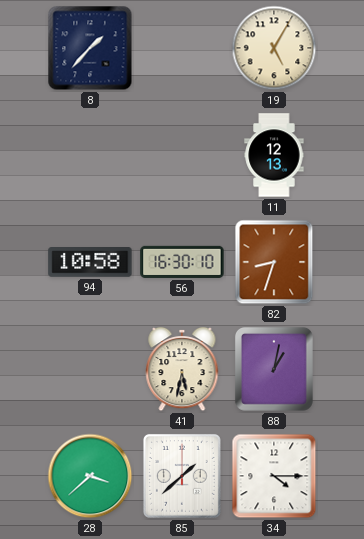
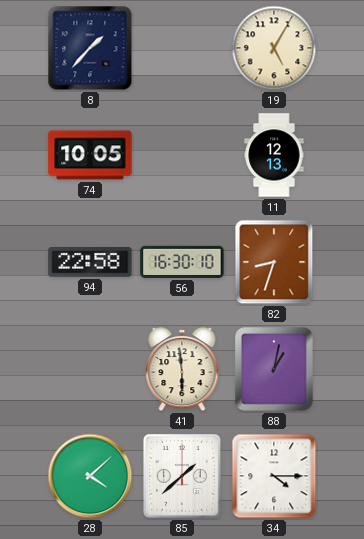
74: none -> 10:05 (90, 155)
94: 10:58 -> 22:58 (90, 263)
41: 5:32 -> 5:59 (182, 369)
28: 3:38 -> 4:08 (90, 476)
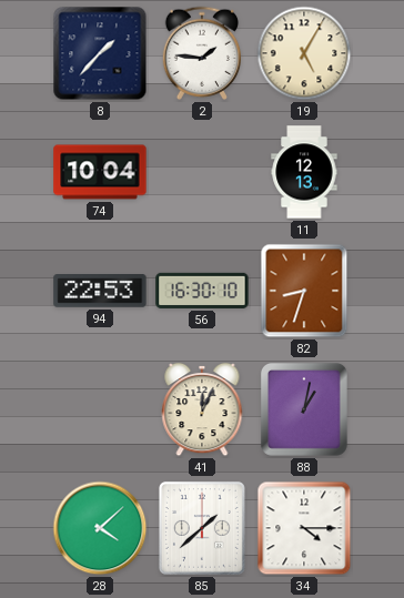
2: none -> 1:46 (201, 53)
74: 10:05 -> 10:04 (100, 172)
94: 22:58 -> 22:53 (100, 292)
41: 5:59 -> 12:04 (202, 409)
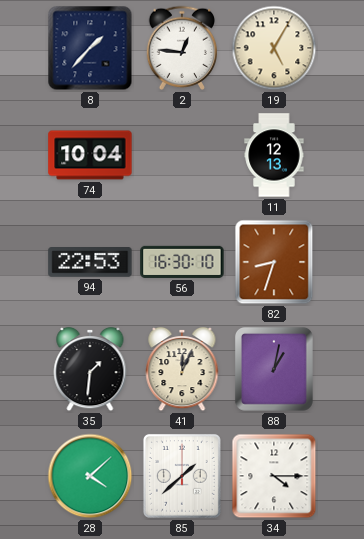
2: 1:46 -> 12:46 (181, 48)
35: none -> 1:31 (90, 369)
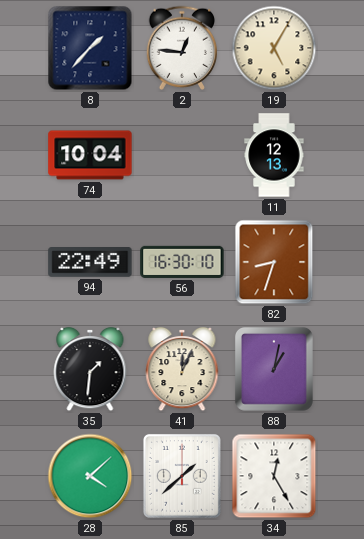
94: 22:53 -> 22:49 (90, 263)
34: 4:15 -> 12:25 (274, 476)
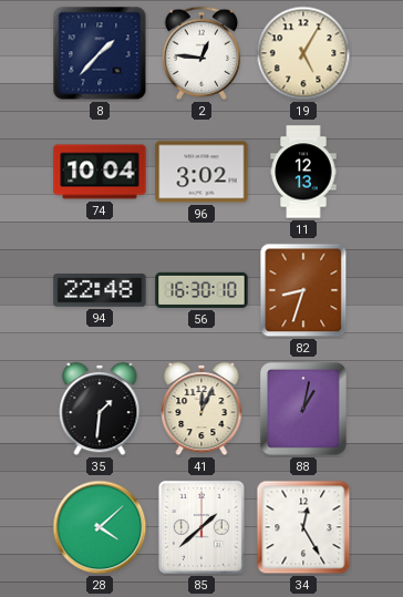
96: none -> 3:02 (201, 172)
94: 22:49 -> 22:48 (100, 291)
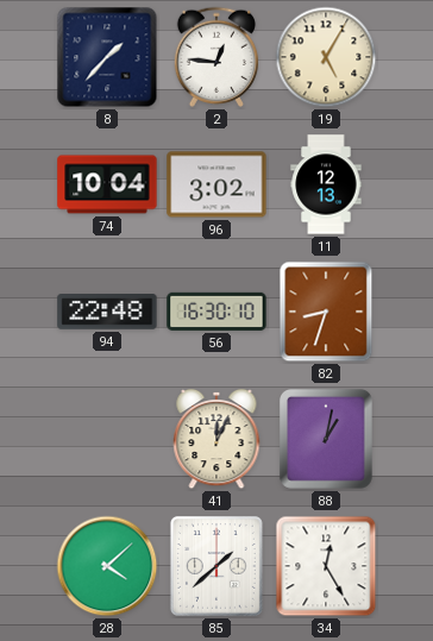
35: 1:31 -> none (100, 409)
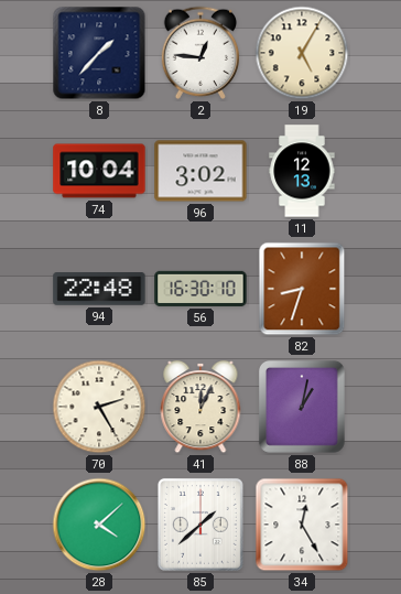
70: none -> 2:25 (99, 407)
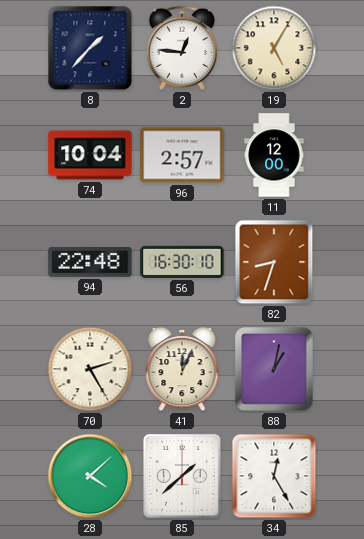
96: 3:02 -> 2:57 (182, 155)
11: 12:13 -> 12:00 (274, 155)
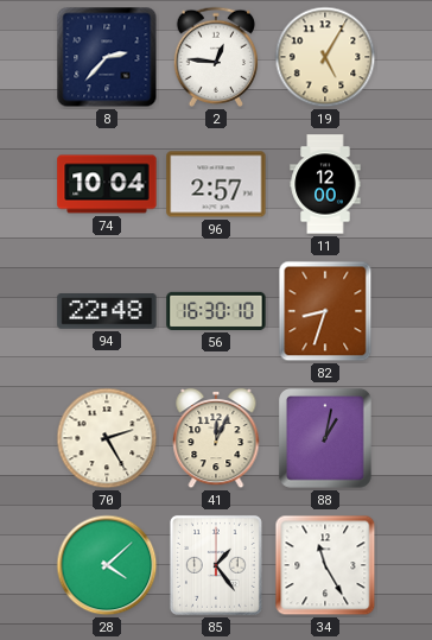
8: 1:37 -> 2:37 (107, 57)
85: 1:38 -> 1:24 (216, 565)
34: 12:25 -> 11:25 (325, 565)
